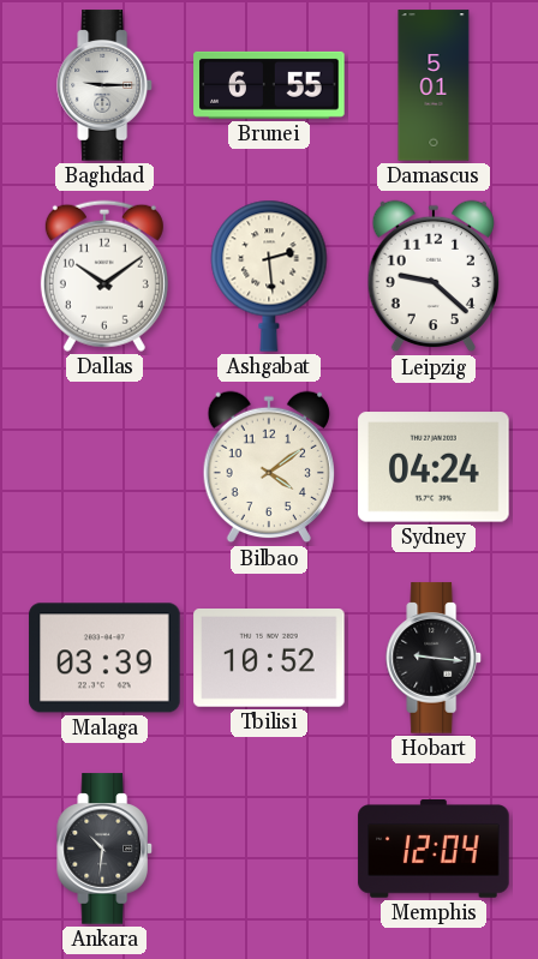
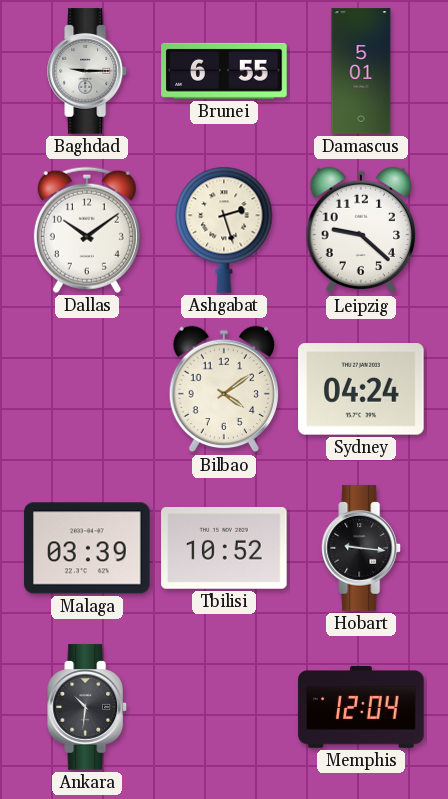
Ashgabat: 2:29 -> 2:27 (224, 230)
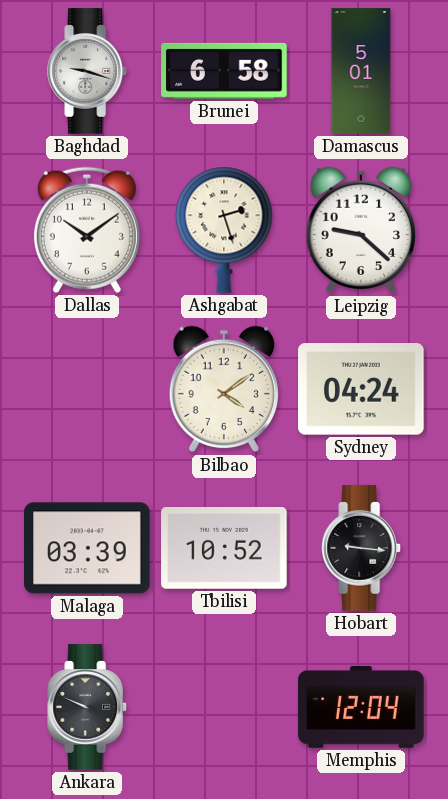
Baghdad: 9:15 -> 9:18 (88, 71)
Brunei: 6:55 -> 6:58 (224, 71)
Ankara: 10:31 -> 9:49 (88, 707)
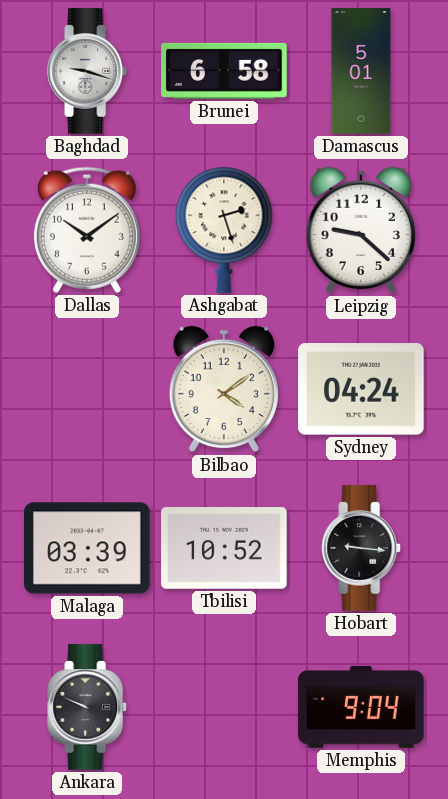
Memphis: 12:04 -> 9:04 (361, 708)
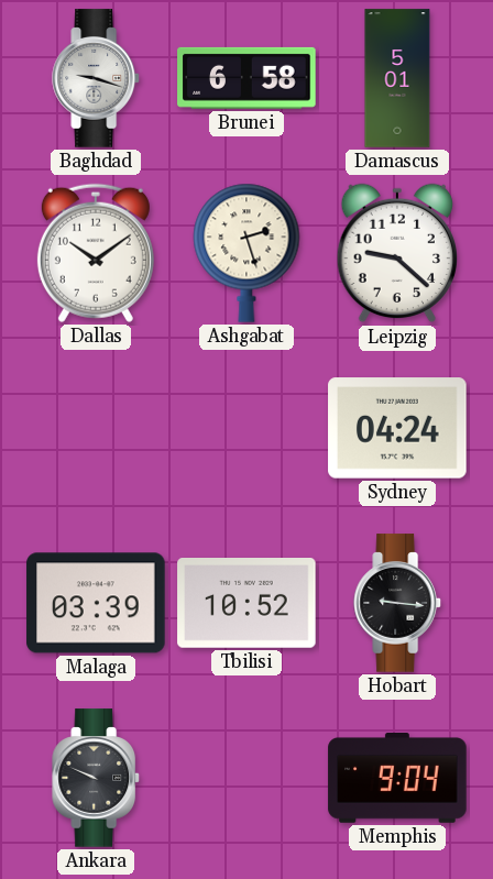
Bilbao: 4:09 -> none (223, 389)
